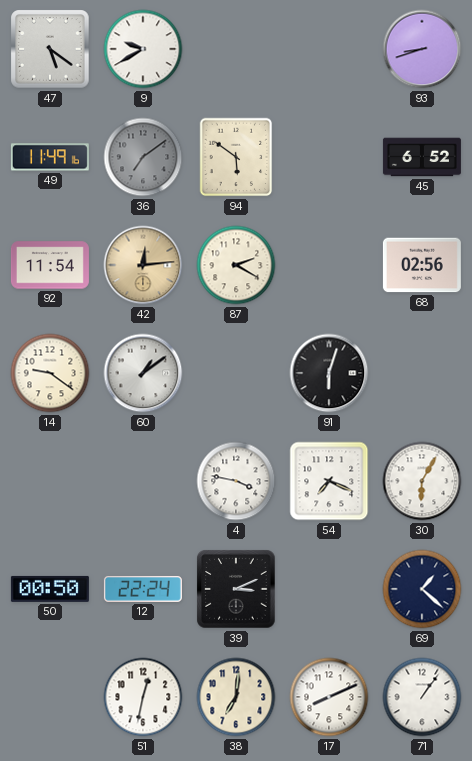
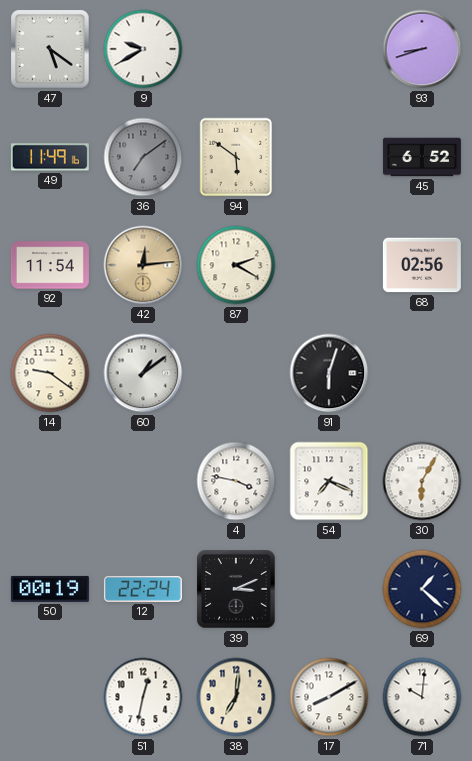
50: 00:50 -> 00:19 (50, 589)
17: 8:11 -> 8:10 (329, 697)
71: 1:06 -> 10:01 (422, 697)
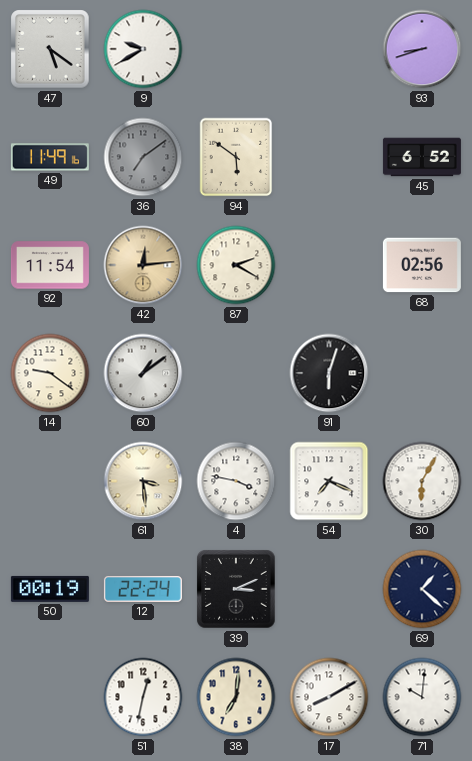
61: none -> 3:29 (143, 481)
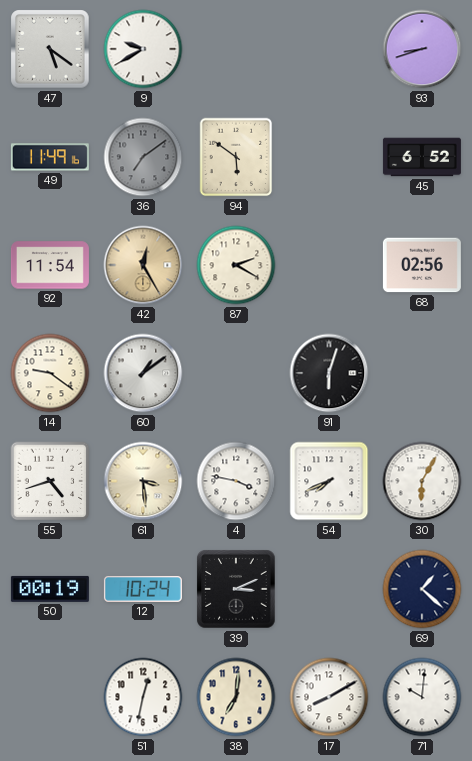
42: 12:14 -> 12:25 (143, 265)
55: none -> 4:42 (50, 481)
54: 7:19 -> 7:41 (329, 481)
12: 22:24 -> 10:24 (143, 589)
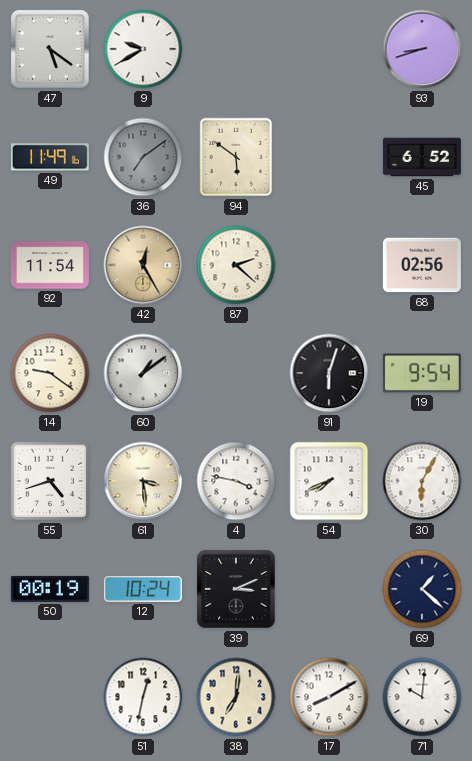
87: 2:20 -> 2:22 (236, 265)
19: none -> 9:54 (422, 373)
